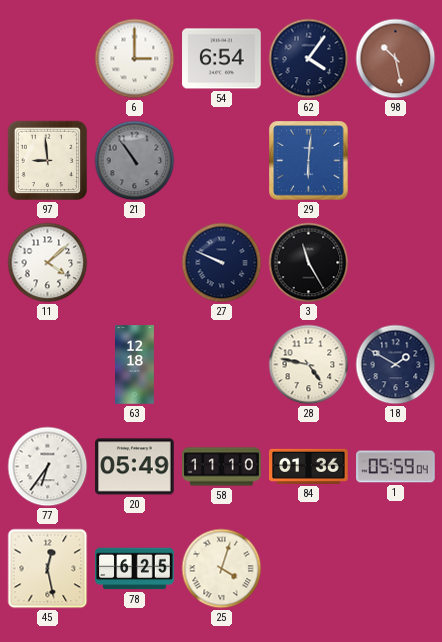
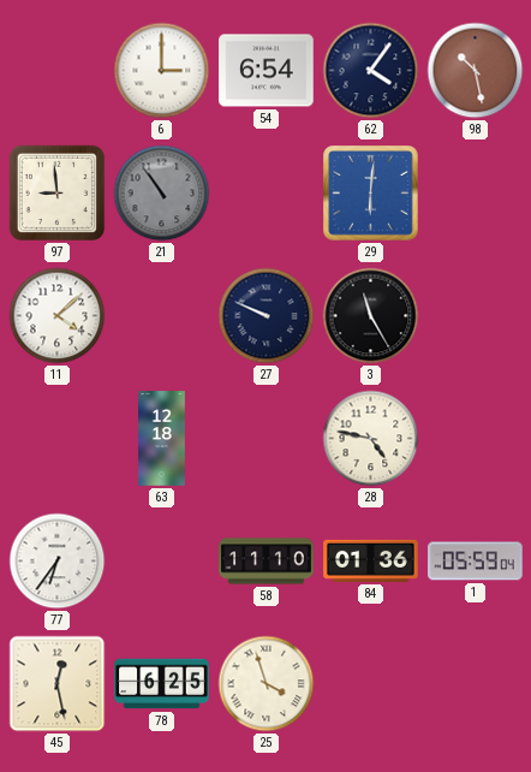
18: 1:50 -> none (396, 365)
20: 05:49 -> none (135, 467)
25: 4:03 -> 3:57 (267, 684)
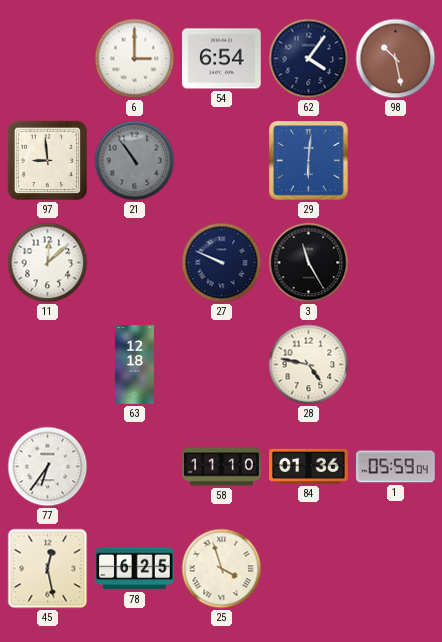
11: 4:08 -> 12:08 (48, 263)
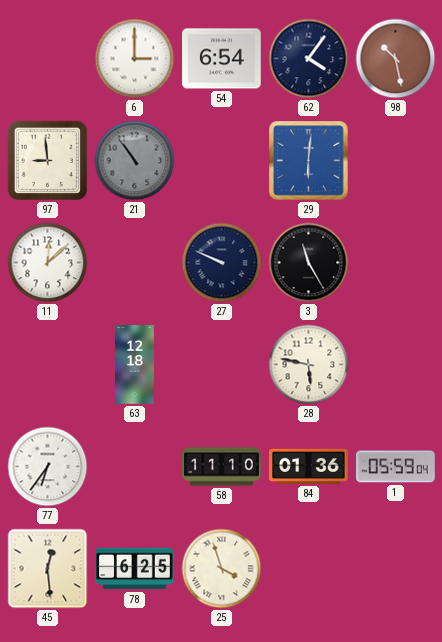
28: 4:47 -> 5:47 (309, 365)
45: 12:28 -> 12:29 (48, 569)
